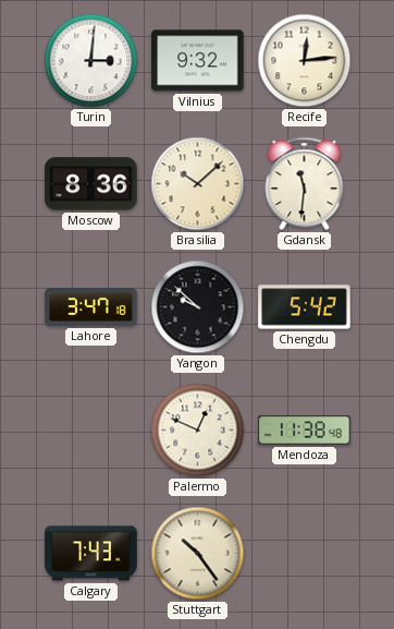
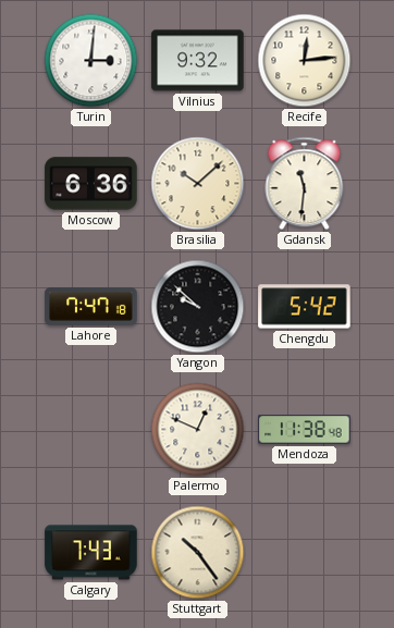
Moscow: 8:36 -> 6:36 (91, 184)
Lahore: 3:47 -> 7:47 (91, 307)
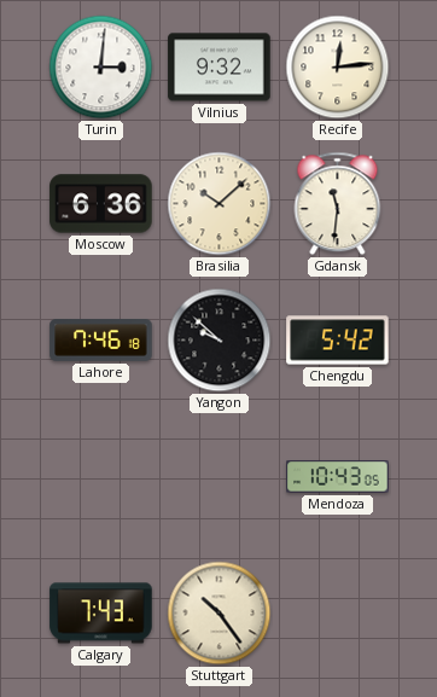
Lahore: 7:47 -> 7:46 (101, 341)
Palermo: 12:49 -> none (198, 430)
Mendoza: 11:38 -> 10:43 (338, 477)
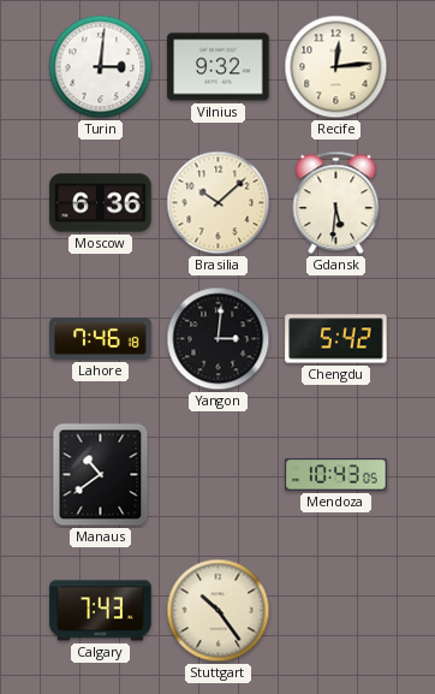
Gdansk: 11:31 -> 5:31 (336, 203)
Yangon: 9:52 -> 3:01 (219, 339)
Manaus: none -> 10:39 (101, 475)
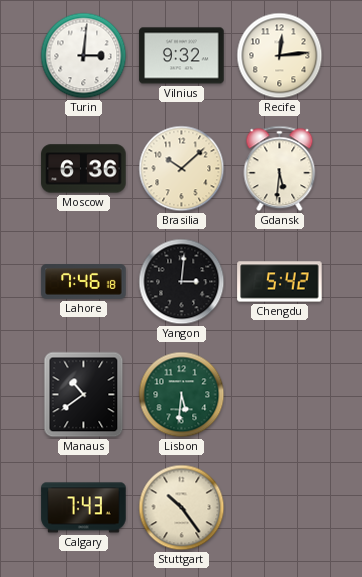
Lisbon: none -> 5:31 (182, 395)
Mendoza: 10:43 -> none (336, 475)
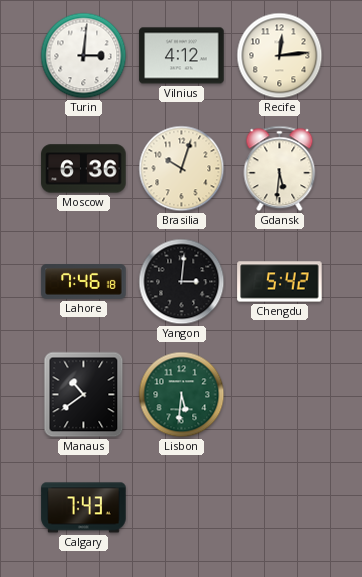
Vilnius: 9:32 -> 4:12 (182, 56)
Brasilia: 10:08 -> 10:03 (182, 169)
Stuttgart: 10:24 -> none (182, 508)
